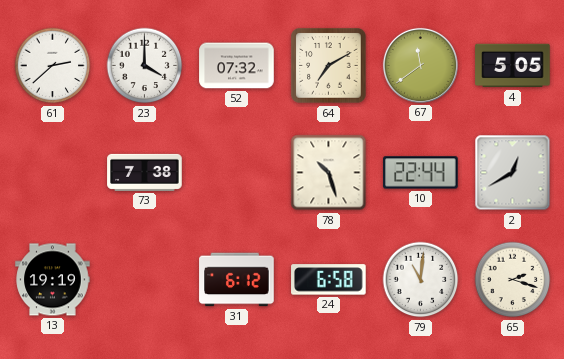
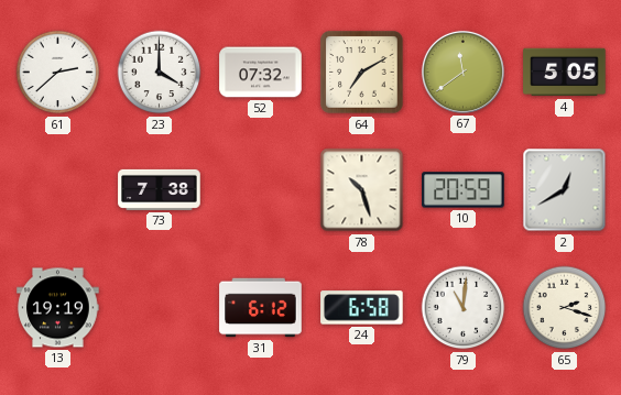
10: 22:44 -> 20:59 (464, 190)
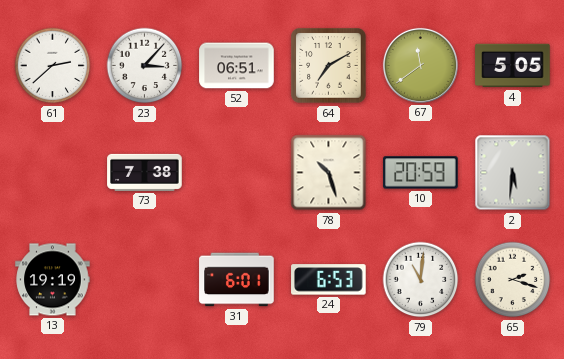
23: 4:00 -> 3:07 (145, 66)
52: 07:32 -> 06:51 (237, 66)
2: 12:40 -> 5:31 (513, 173)
31: 6:12 -> 6:01 (237, 280)
24: 6:58 -> 6:53 (329, 280)
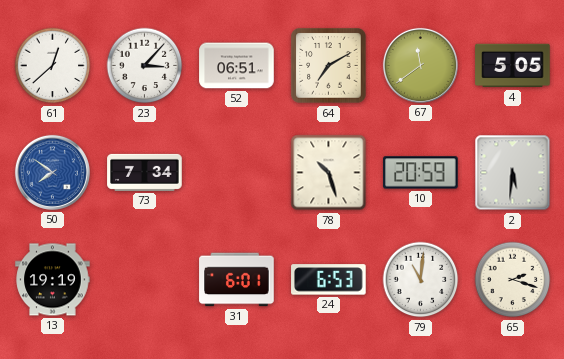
61: 2:38 -> 12:38 (53, 66)
50: none -> 7:51 (52, 172)
73: 7:38 -> 7:34 (145, 172)
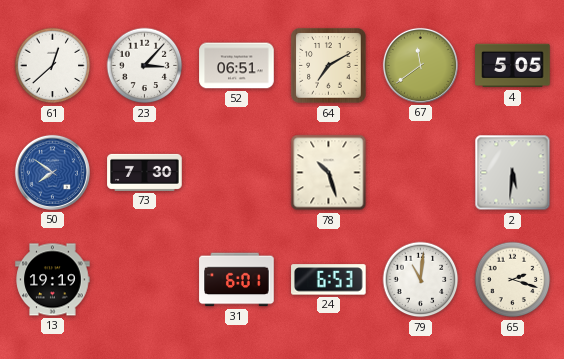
73: 7:34 -> 7:30 (145, 172)
10: 20:59 -> none (421, 173)
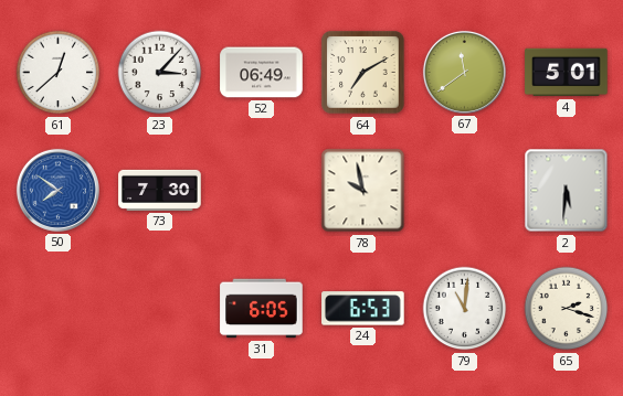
52: 06:51 -> 06:49 (262, 73)
4: 5:05 -> 5:01 (567, 73)
78: 10:27 -> 9:58 (363, 191)
13: 19:19 -> none (53, 280)
31: 6:01 -> 6:05 (262, 309)
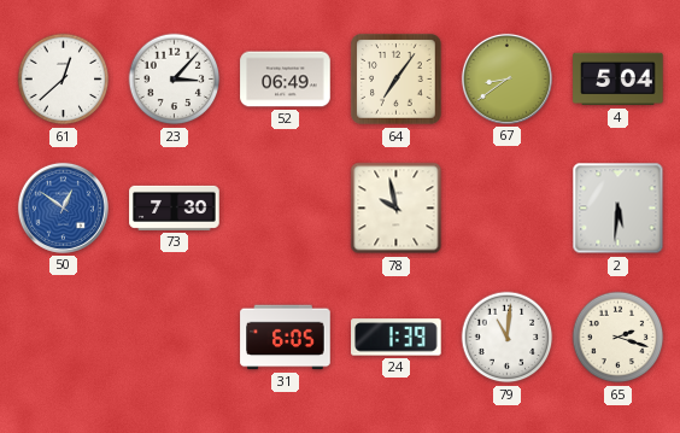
64: 7:10 -> 7:06 (397, 80)
67: 11:39 -> 8:39 (506, 78)
4: 5:01 -> 5:04 (619, 80)
50: 7:51 -> 12:51 (63, 207)
24: 6:53 -> 1:39 (397, 338)
